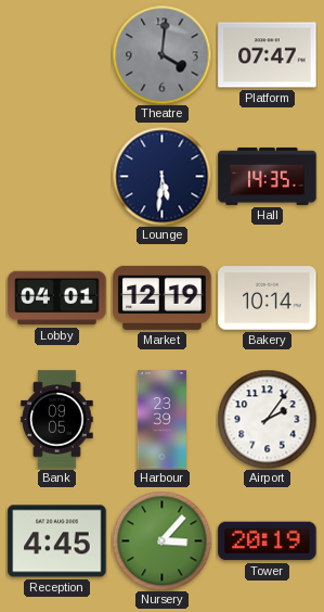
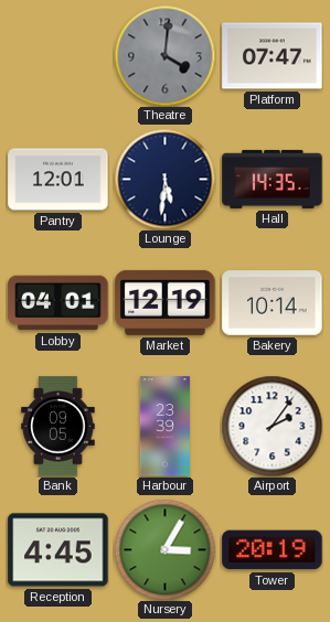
Pantry: none -> 12:01 (58, 180)
Nursery: 3:07 -> 3:05 (164, 549)
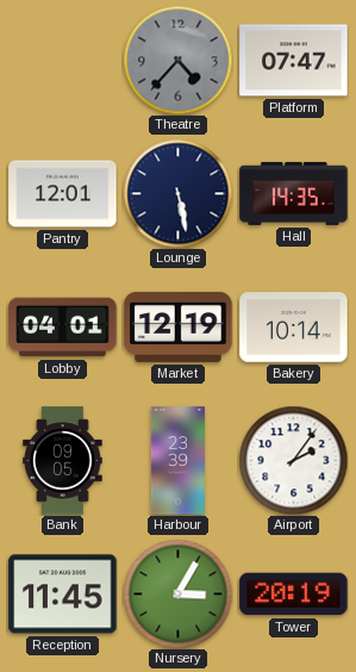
Theatre: 4:01 -> 4:37 (177, 60)
Lounge: 5:31 -> 5:28 (177, 193)
Reception: 4:45 -> 11:45 (63, 595)
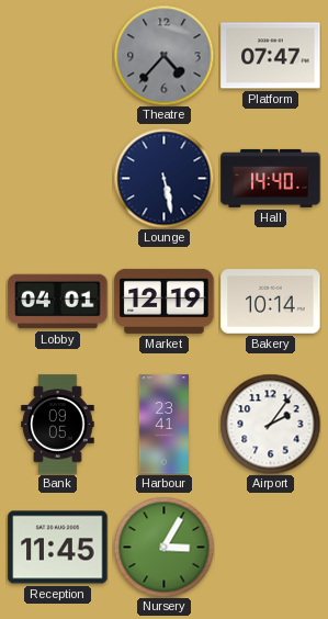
Pantry: 12:01 -> none (63, 194)
Hall: 14:35 -> 14:40 (271, 178)
Harbour: 23:39 -> 23:41 (163, 425)
Tower: 20:19 -> none (294, 595)
